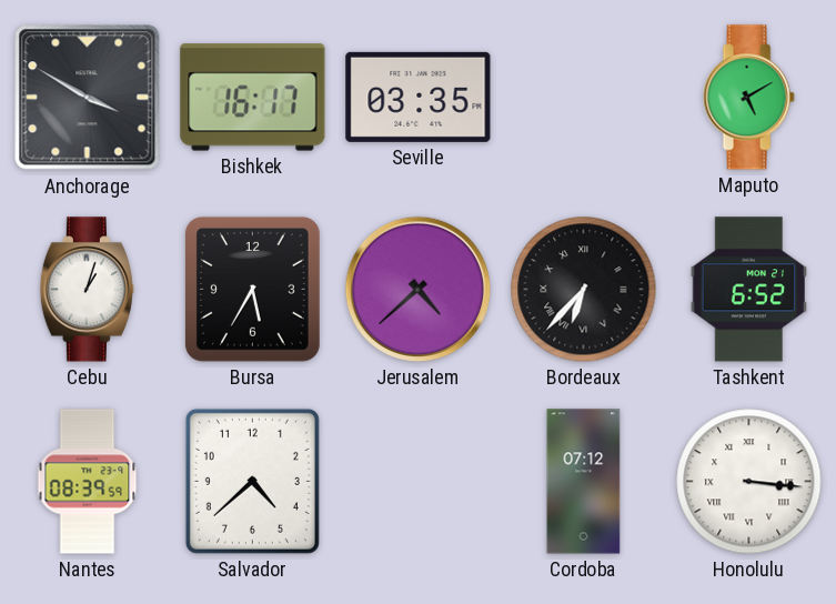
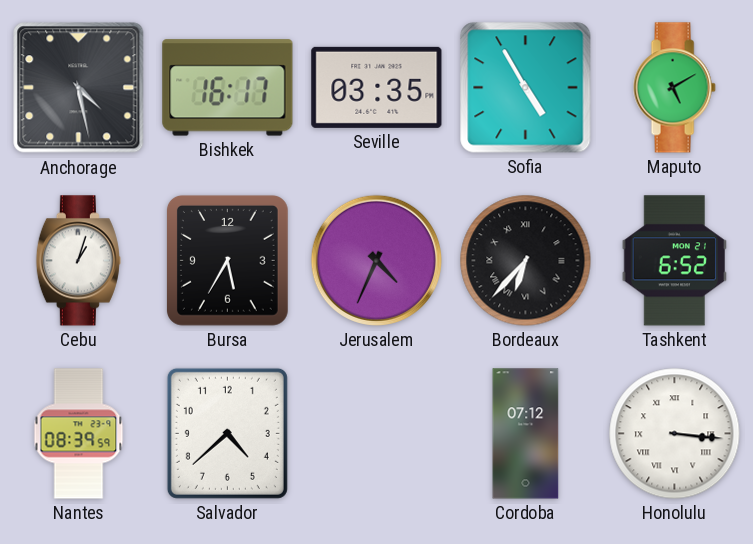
Anchorage: 3:50 -> 4:28 (79, 88)
Sofia: none -> 4:55 (526, 88)
Jerusalem: 4:38 -> 4:34 (376, 260)
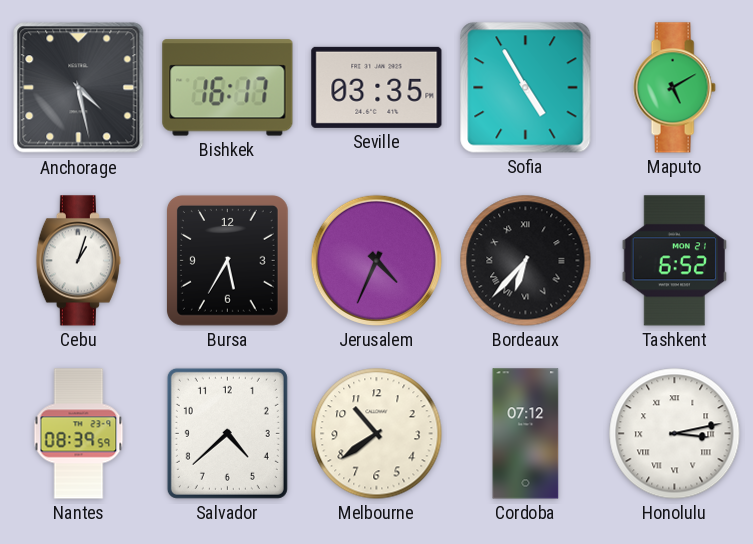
Melbourne: none -> 10:39 (377, 434)
Honolulu: 3:16 -> 3:13 (675, 434)
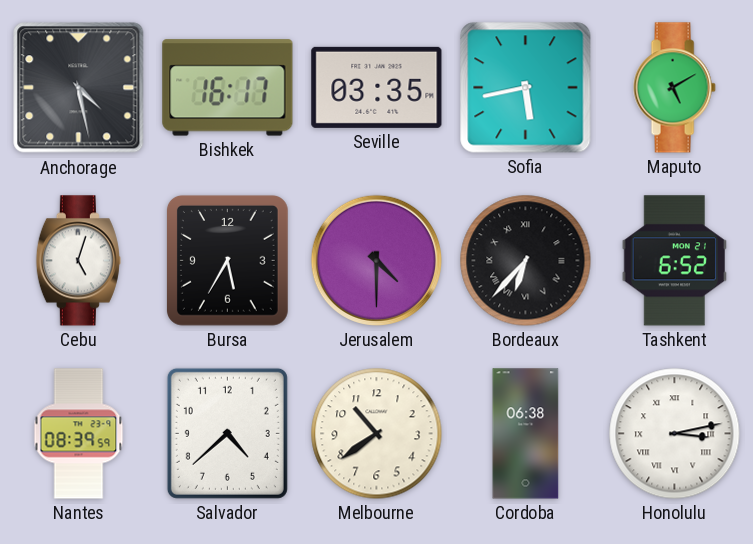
Sofia: 4:55 -> 5:43 (526, 88)
Cebu: 1:03 -> 5:03 (78, 261)
Jerusalem: 4:34 -> 4:30 (376, 260)
Cordoba: 07:12 -> 06:38 (526, 434)
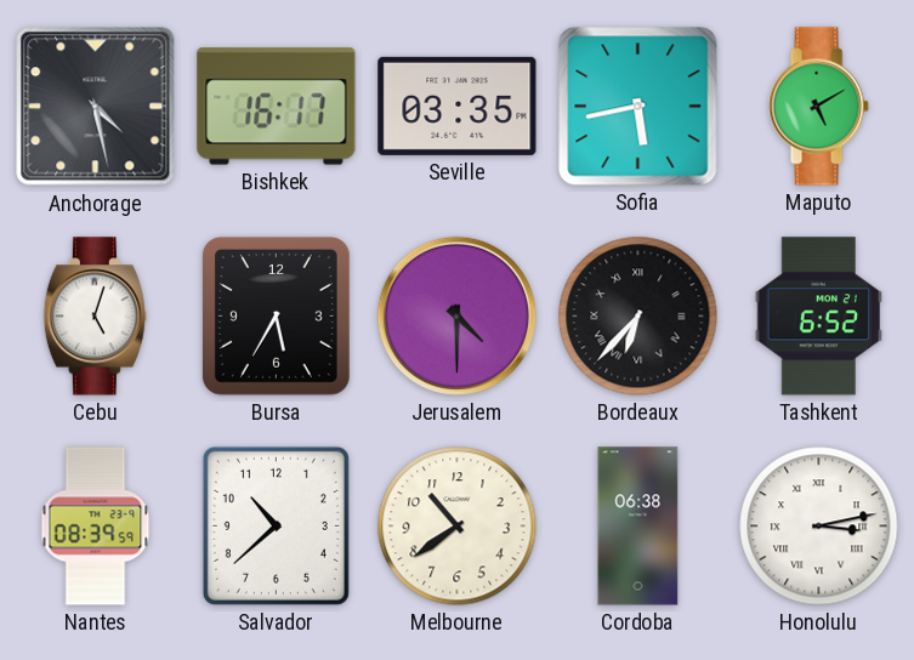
Salvador: 4:38 -> 10:38 (276, 525)
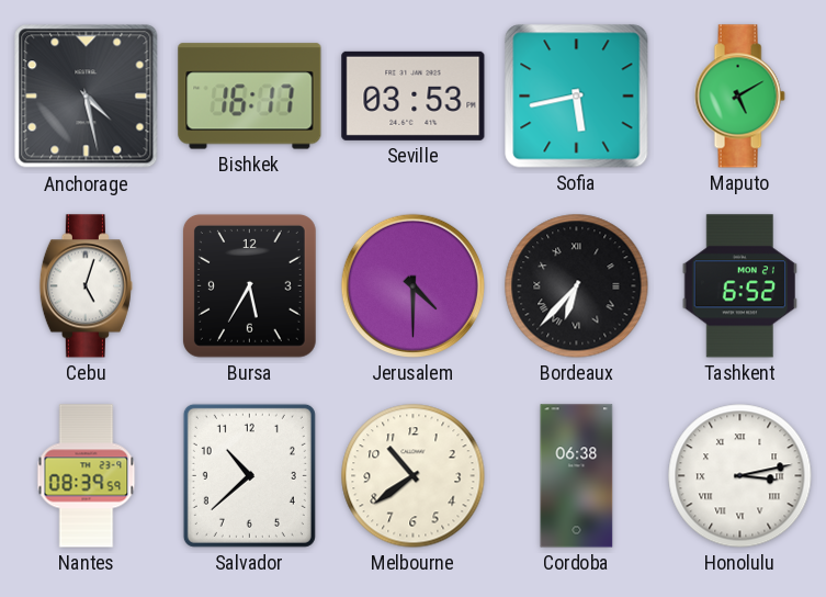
Seville: 03:35 -> 03:53 (414, 95)
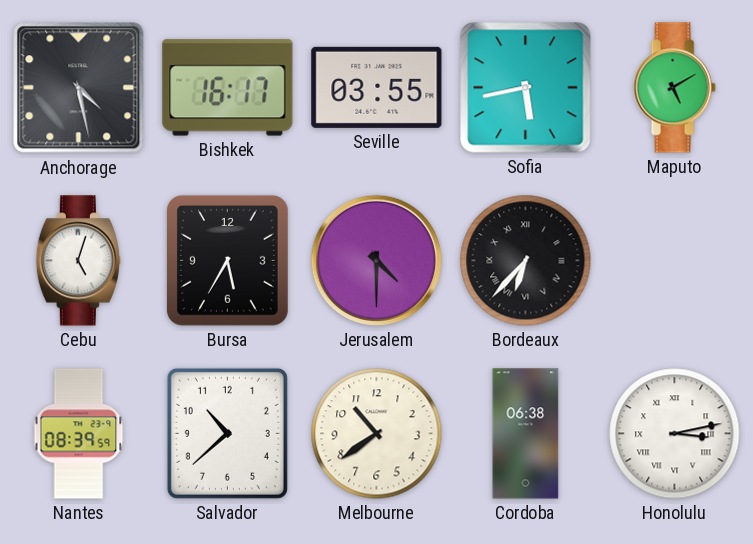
Seville: 03:53 -> 03:55 (377, 87)
Tashkent: 6:52 -> none (739, 286)
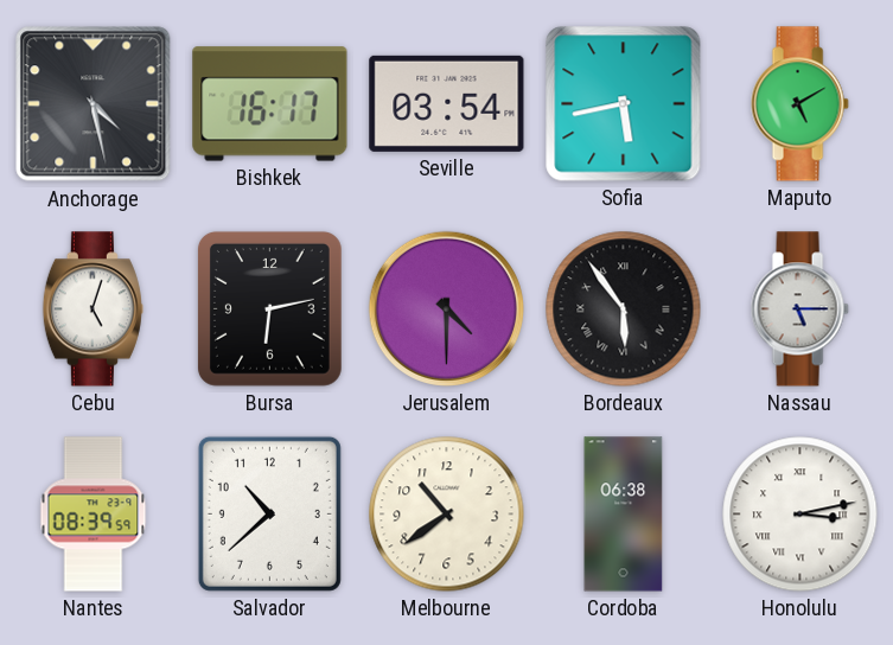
Seville: 03:55 -> 03:54 (447, 103)
Bursa: 5:35 -> 6:13 (269, 308)
Bordeaux: 6:37 -> 5:54 (624, 309)
Nassau: none -> 5:15 (799, 309)
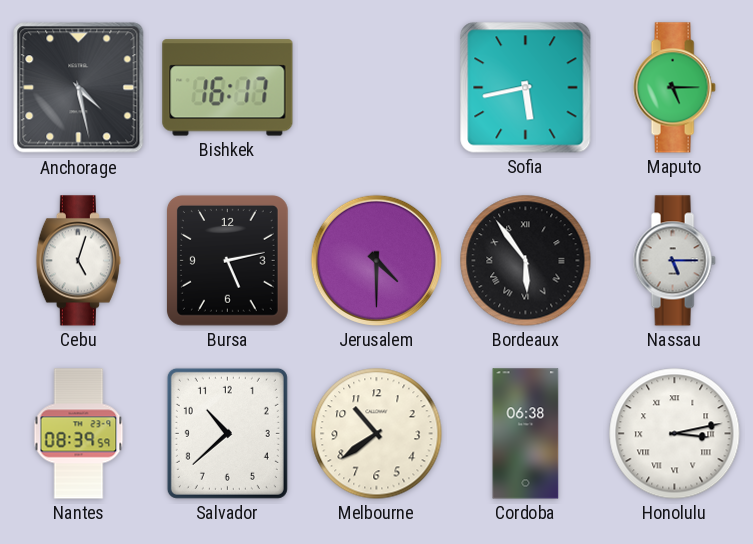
Seville: 03:54 -> none (447, 103)
Maputo: 5:10 -> 5:15 (674, 88)
Bursa: 6:13 -> 5:13 (227, 260)
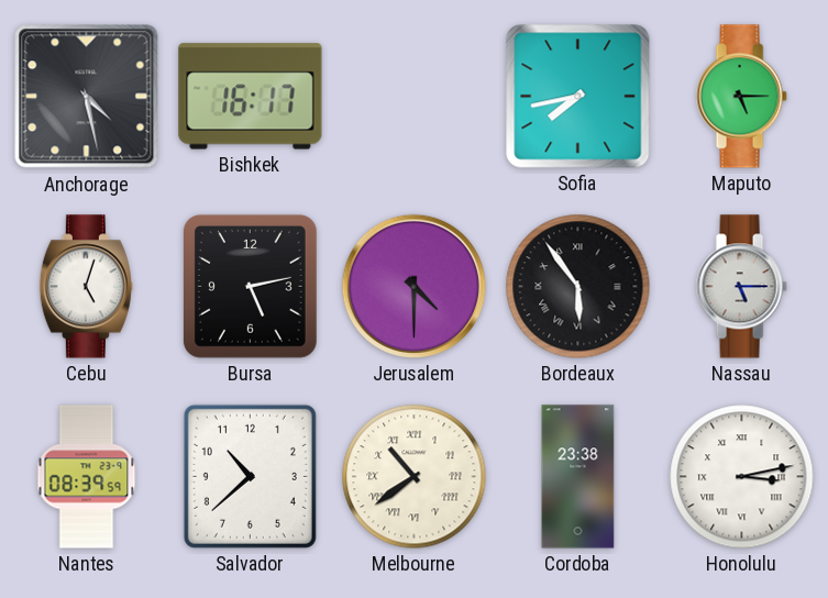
Sofia: 5:43 -> 7:43 (578, 97)
Melbourne numerals: Arabic -> Roman (415, 477)
Cordoba: 06:38 -> 23:38 (578, 477)
